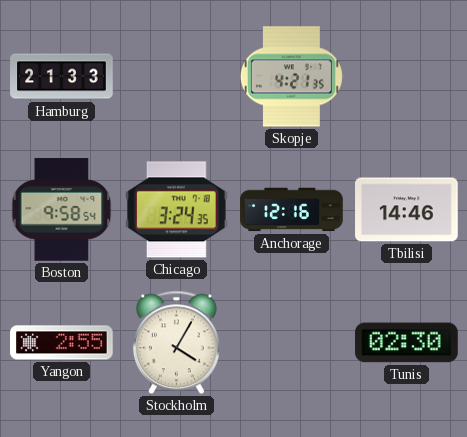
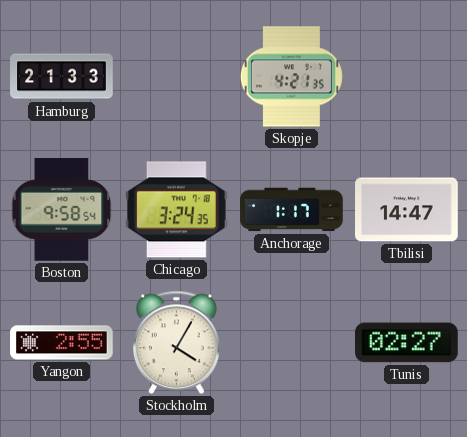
Anchorage: 12:16 -> 1:17 (292, 210)
Tbilisi: 14:46 -> 14:47 (407, 210)
Tunis: 02:30 -> 02:27 (407, 343)
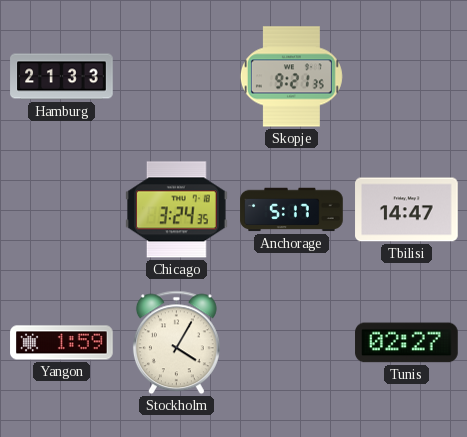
Skopje: 4:21 -> 9:21 (291, 77)
Boston: 9:58 -> none (62, 210)
Anchorage: 1:17 -> 5:17 (292, 210)
Yangon: 2:55 -> 1:59 (62, 343)
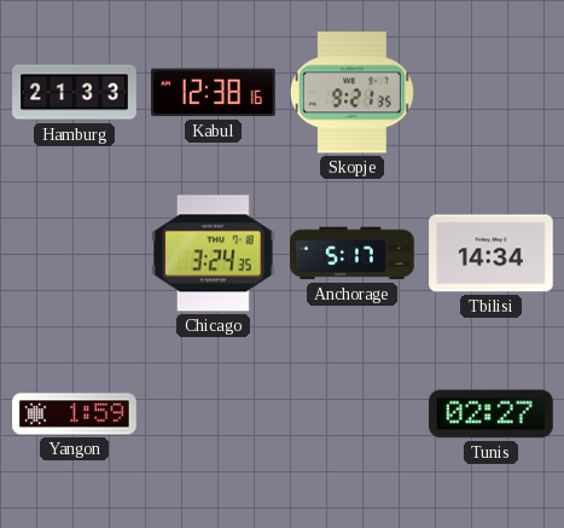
Kabul: none -> 12:38 (214, 93)
Tbilisi: 14:47 -> 14:34 (492, 254)
Stockholm: 4:05 -> none (176, 343)
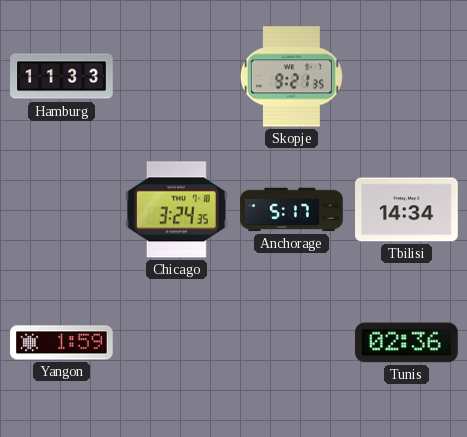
Hamburg: 21:33 -> 11:33 (62, 77)
Kabul: 12:38 -> none (214, 93)
Tunis: 02:27 -> 02:36 (407, 343)
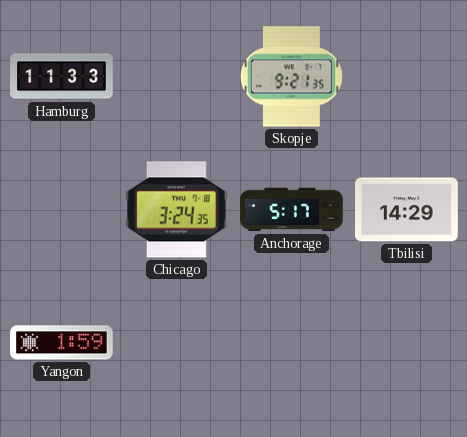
Tbilisi: 14:34 -> 14:29 (407, 210)
Tunis: 02:36 -> none (407, 343)
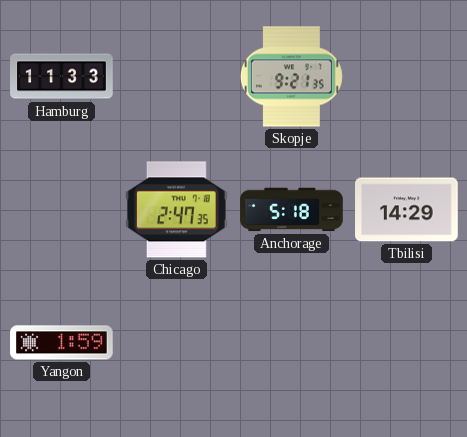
Chicago: 3:24 -> 2:47 (177, 210)
Anchorage: 5:17 -> 5:18 (292, 210)
